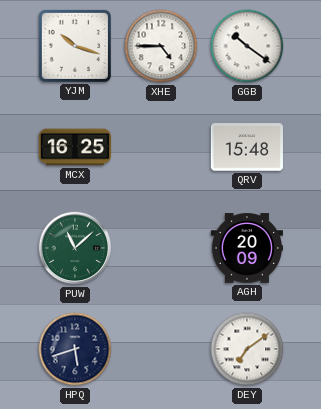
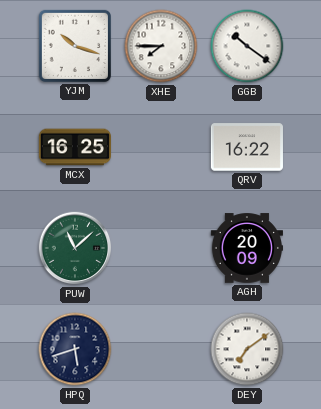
XHE: 4:45 -> 7:45 (161, 46)
QRV: 15:48 -> 16:22 (247, 147)
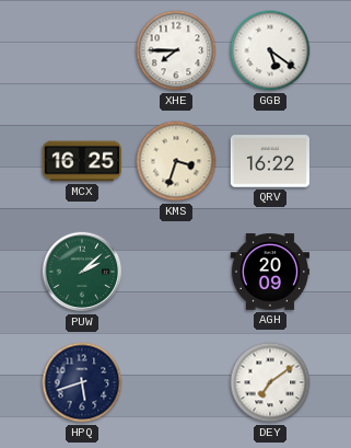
YJM: 10:18 -> none (75, 46)
GGB: 10:21 -> 5:21 (270, 50)
KMS: none -> 3:33 (176, 161)
PUW: 11:08 -> 2:08 (82, 272)
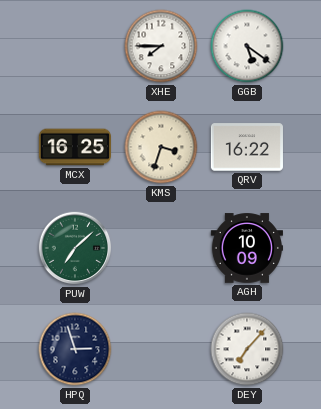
PUW: 2:08 -> 7:08 (75, 248)
AGH: 20:09 -> 10:09 (246, 248)
HPQ: 5:42 -> 2:57 (75, 349)
DEY: 7:09 -> 7:07 (247, 349)
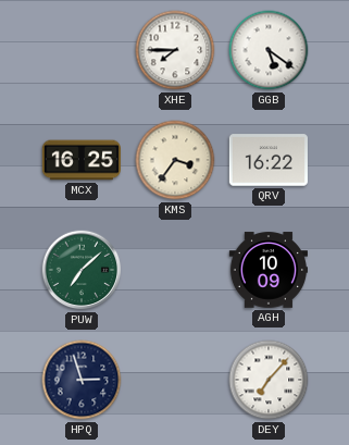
KMS: 3:33 -> 3:36 (175, 160)
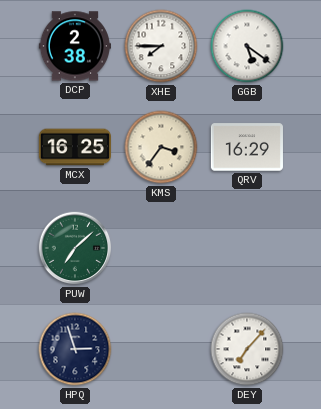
DCP: none -> 2:38 (75, 46)
QRV: 16:22 -> 16:29 (247, 147)
AGH: 10:09 -> none (267, 270)
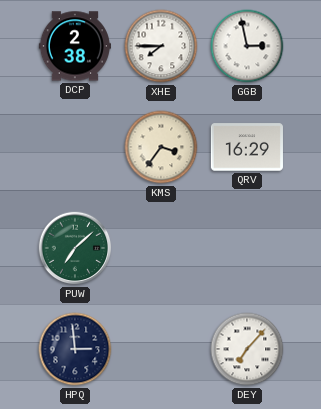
GGB: 5:21 -> 2:58 (247, 46)
MCX: 16:25 -> none (74, 147)
HPQ: 2:57 -> 2:59 (75, 349)
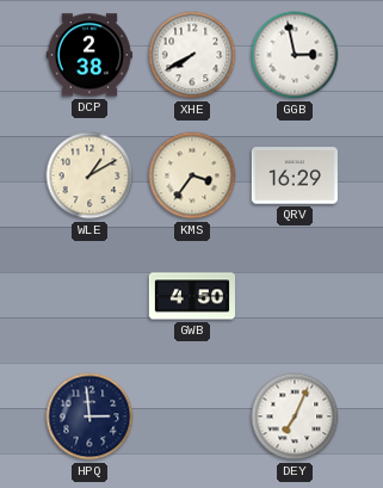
XHE: 7:45 -> 7:40 (192, 55)
WLE: none -> 1:10 (89, 175)
PUW: 7:08 -> none (75, 248)
GWB: none -> 4:50 (191, 296)
DEY: 7:07 -> 7:04 (295, 416)
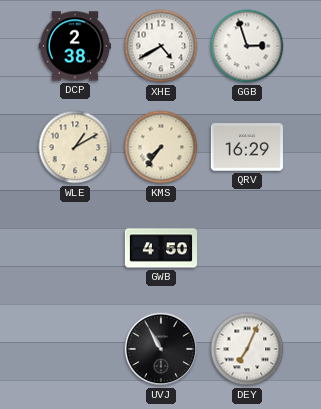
XHE: 7:40 -> 4:40 (161, 46)
GGB: 2:58 -> 2:57 (247, 46)
KMS: 3:36 -> 7:36 (161, 147)
HPQ: 2:59 -> none (89, 416)
UVJ: none -> 10:55 (161, 349)
